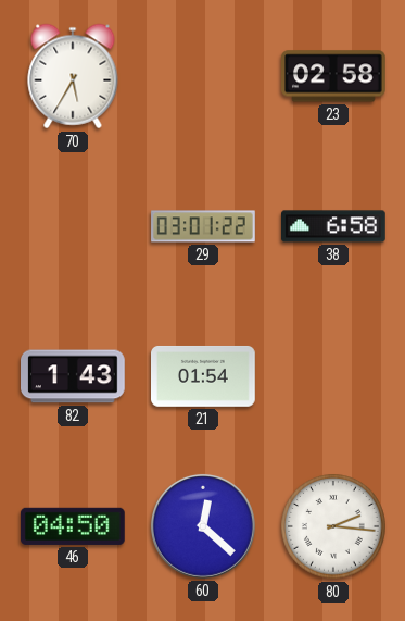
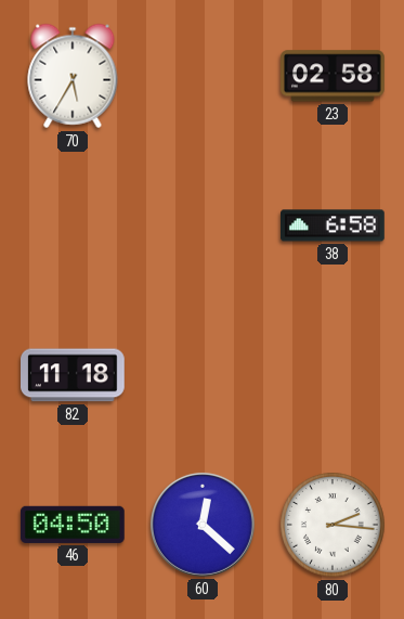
29: 03:01 -> none (203, 226)
82: 1:43 -> 11:18 (74, 375)
21: 01:54 -> none (204, 376)
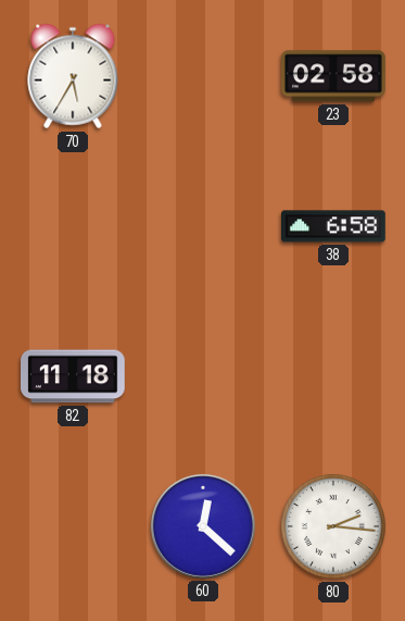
46: 04:50 -> none (73, 525)
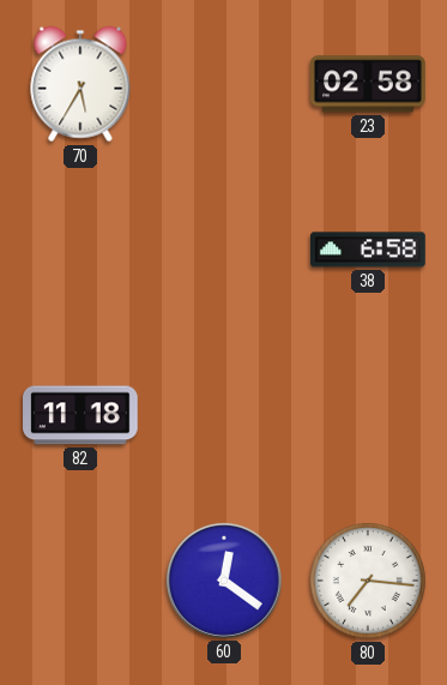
60: 12:22 -> 12:21 (224, 581)
80: 2:16 -> 7:16 (368, 581)
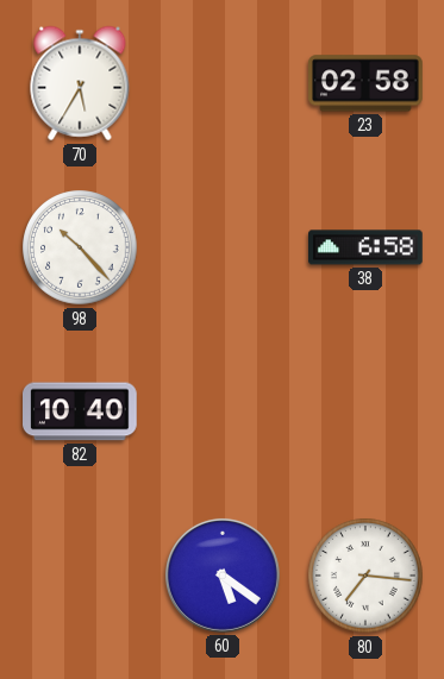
98: none -> 10:23 (80, 247)
82: 11:18 -> 10:40 (81, 411)
60: 12:21 -> 5:21 (223, 576)
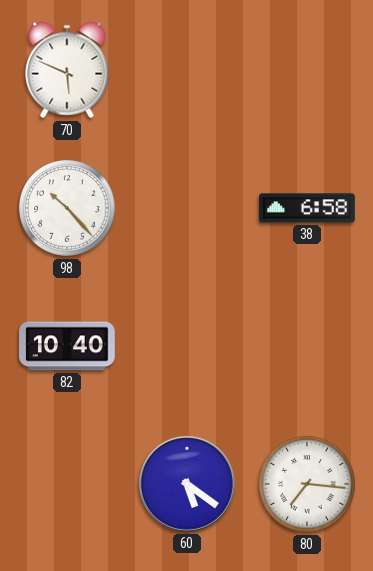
70: 5:35 -> 5:49 (67, 70)
23: 02:58 -> none (367, 83)
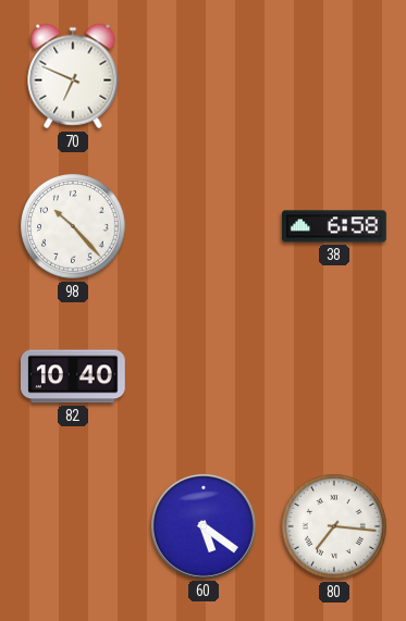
70: 5:49 -> 6:49 (73, 76)
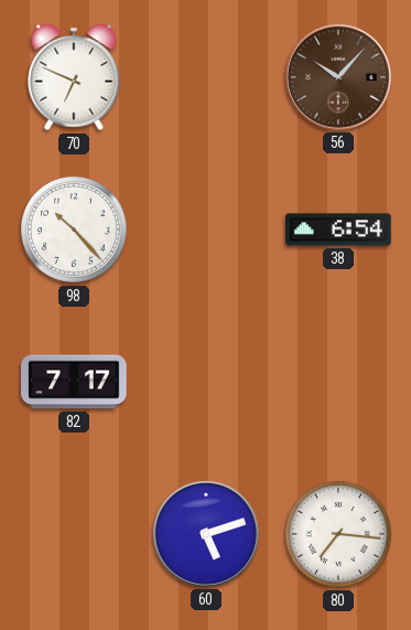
56: none -> 10:07 (338, 77)
38: 6:58 -> 6:54 (339, 229)
82: 10:40 -> 7:17 (75, 382)
60: 5:21 -> 5:12 (206, 534)
